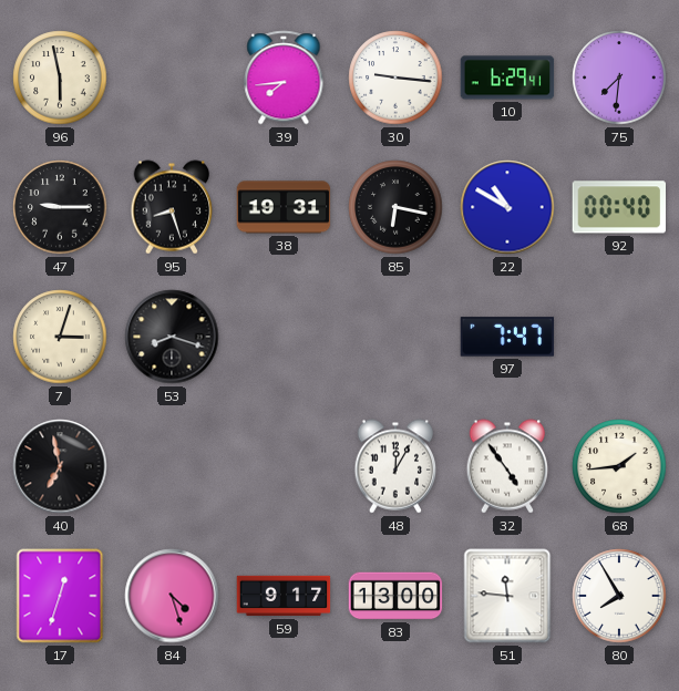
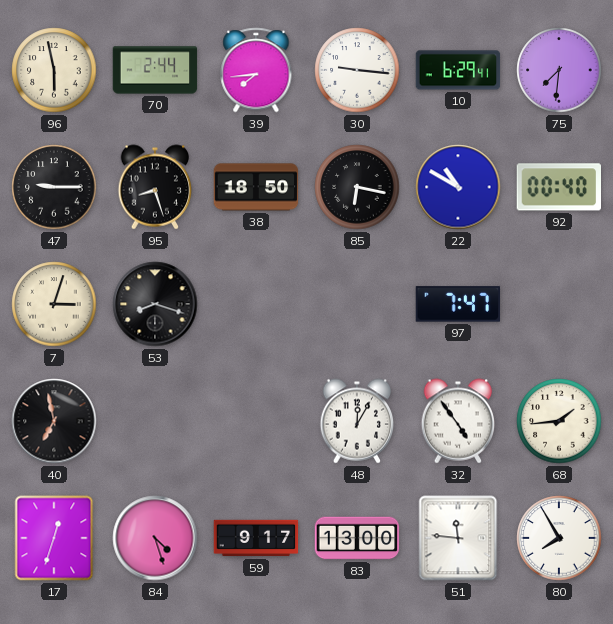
70: none -> 2:44 (155, 70)
38: 19:31 -> 18:50 (256, 187)
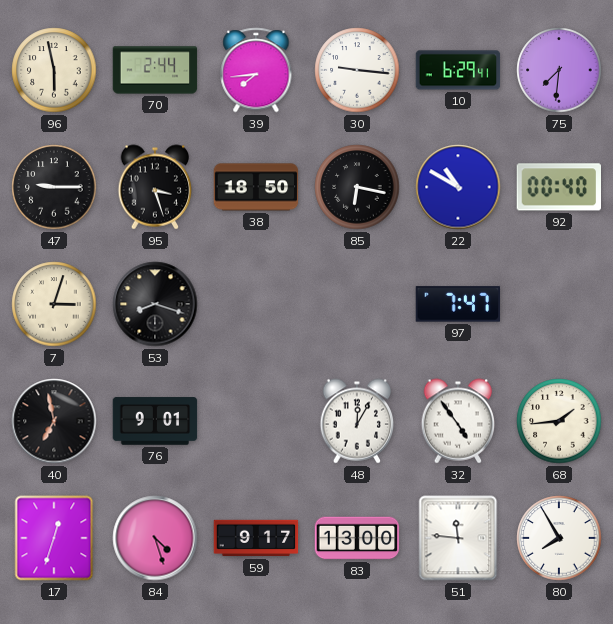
95: 8:27 -> 3:27 (155, 187)
76: none -> 9:01 (155, 421)
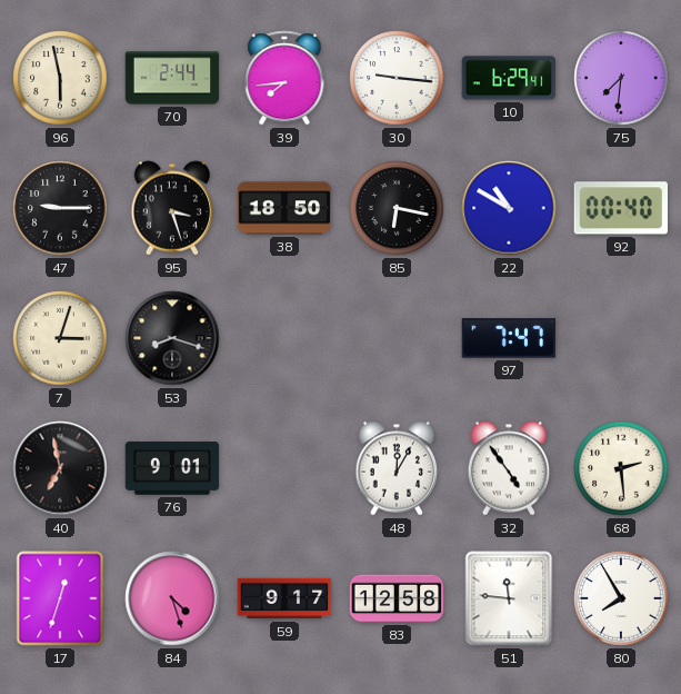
68: 1:44 -> 2:29 (621, 468)
83: 13:00 -> 12:58 (397, 598)
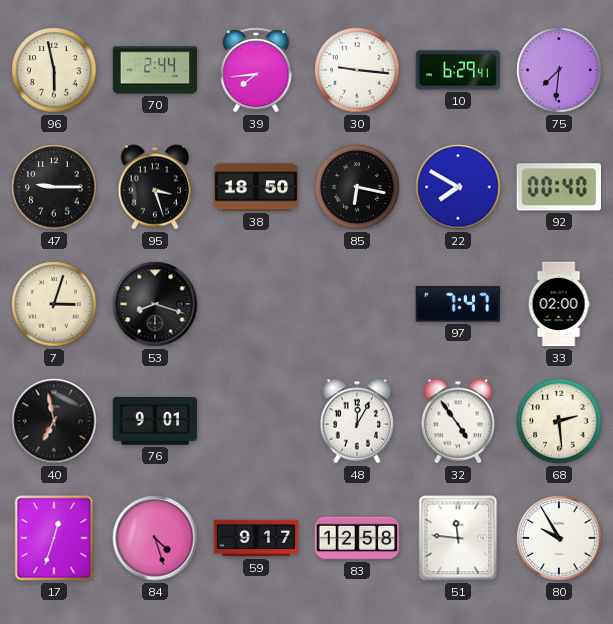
22: 10:50 -> 7:50 (458, 187)
33: none -> 02:00 (559, 304)
80: 7:55 -> 9:55 (559, 538)
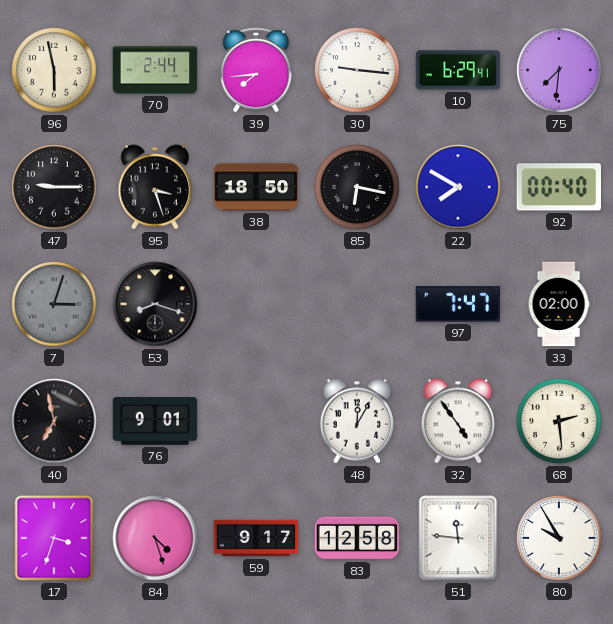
7 dial: cream -> grey (54, 304)
17: 12:33 -> 3:33 (54, 538)
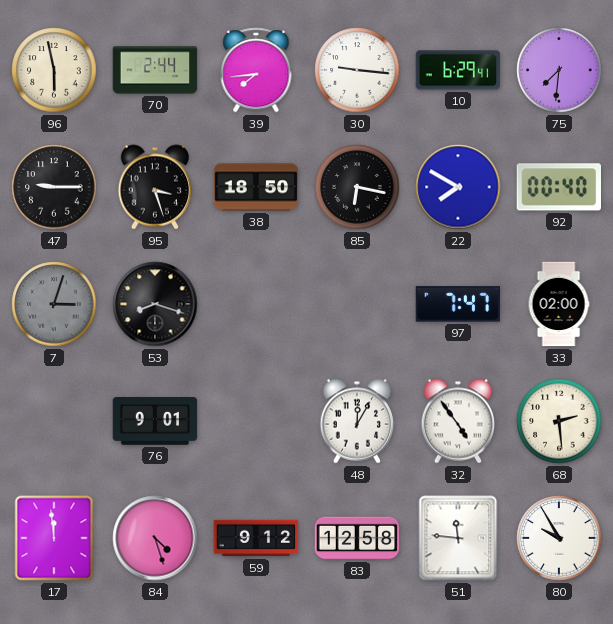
40: 6:58 -> none (54, 421)
17: 3:33 -> 11:59 (54, 538)
59: 9:17 -> 9:12 (256, 538)
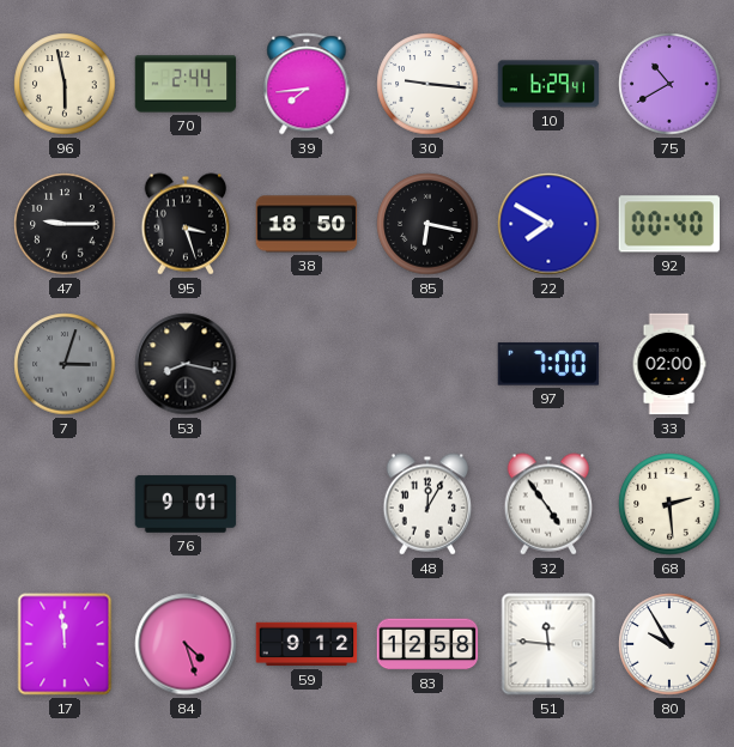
75: 7:31 -> 10:40 (669, 84)
53: 8:18 -> 8:17 (186, 364)
97: 7:47 -> 7:00 (548, 364)
